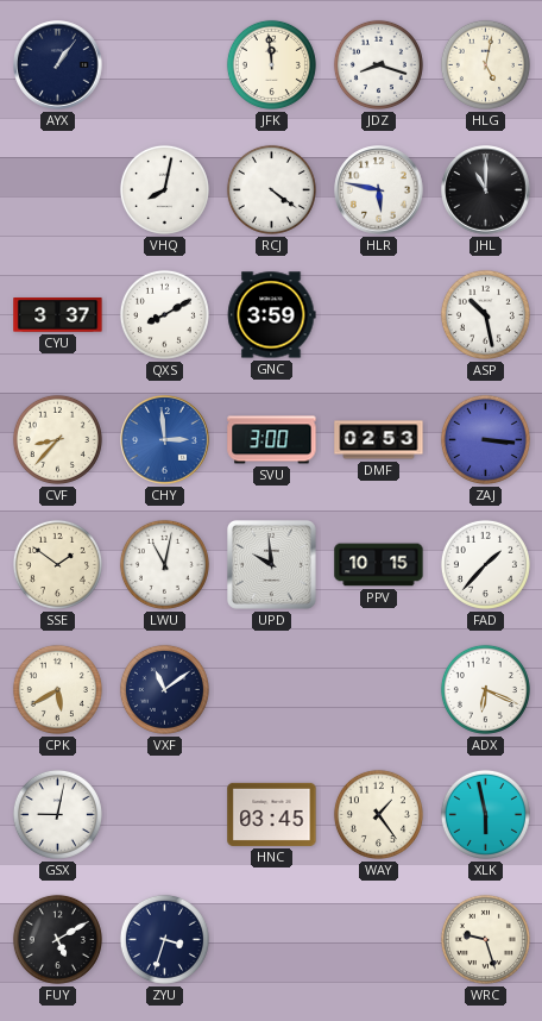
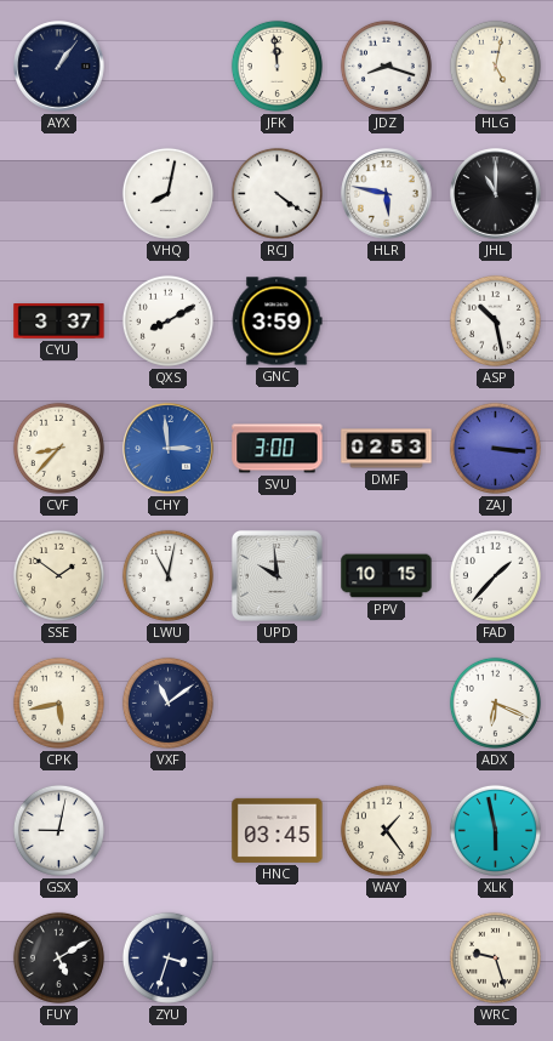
CPK: 5:40 -> 5:43 (58, 702)
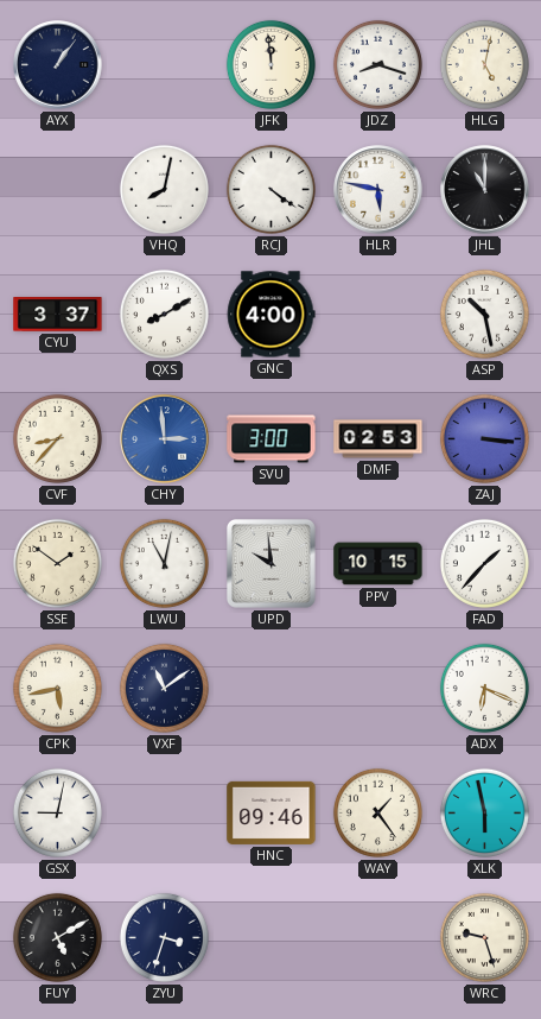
GNC: 3:59 -> 4:00 (270, 315)
HNC: 03:45 -> 09:46 (272, 812)
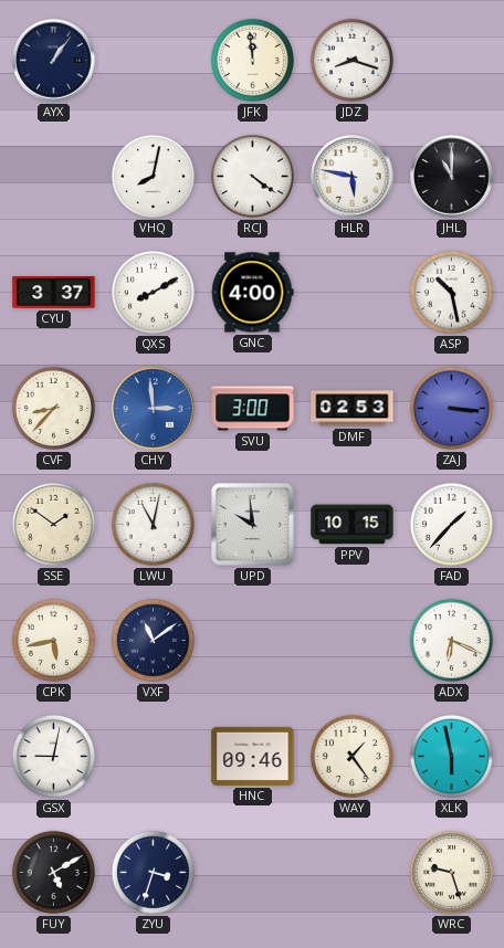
HLG: 5:02 -> none (484, 64)
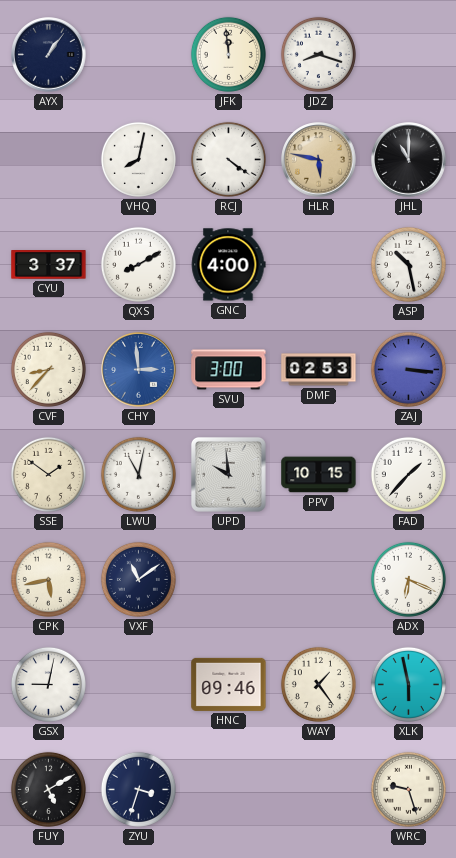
HLR dial: white -> champagne (319, 160)
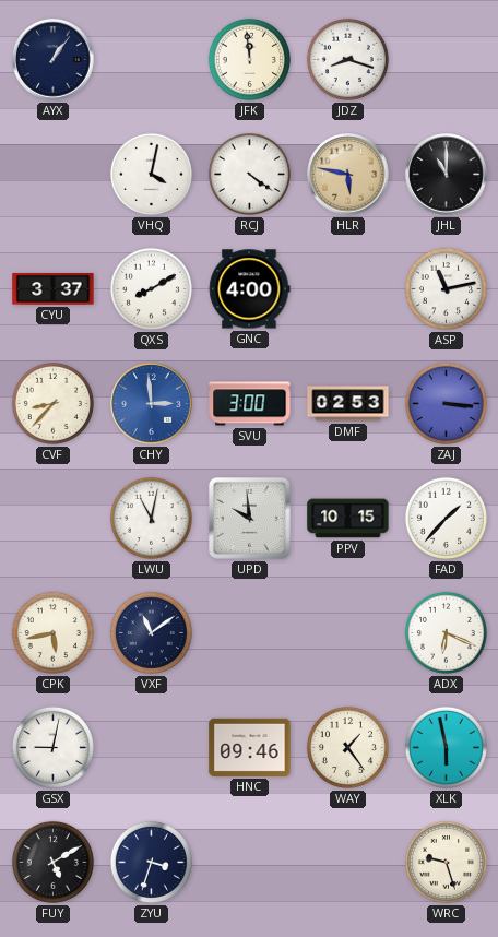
VHQ: 8:02 -> 4:02 (151, 174)
ASP: 10:28 -> 11:13 (446, 288)
SSE: 1:51 -> none (48, 474)
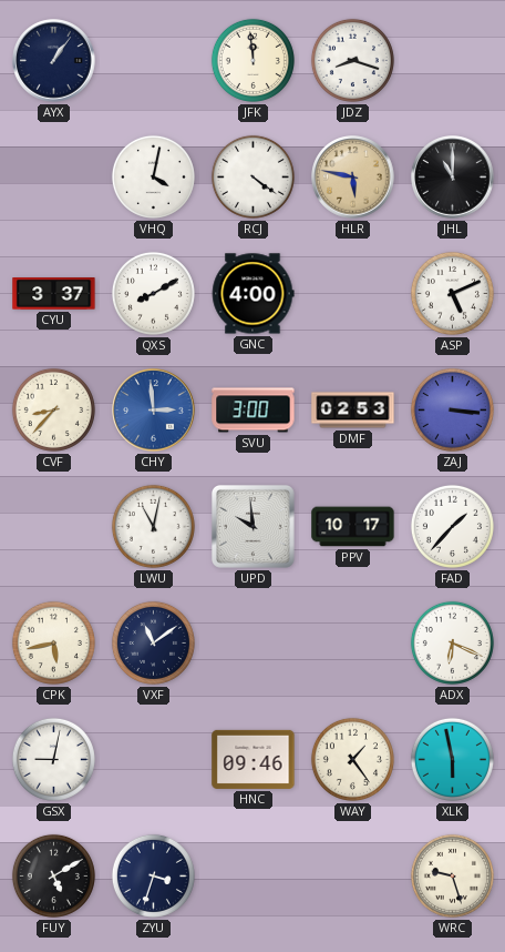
ASP: 11:13 -> 5:11 (452, 293)
PPV: 10:15 -> 10:17 (353, 527)
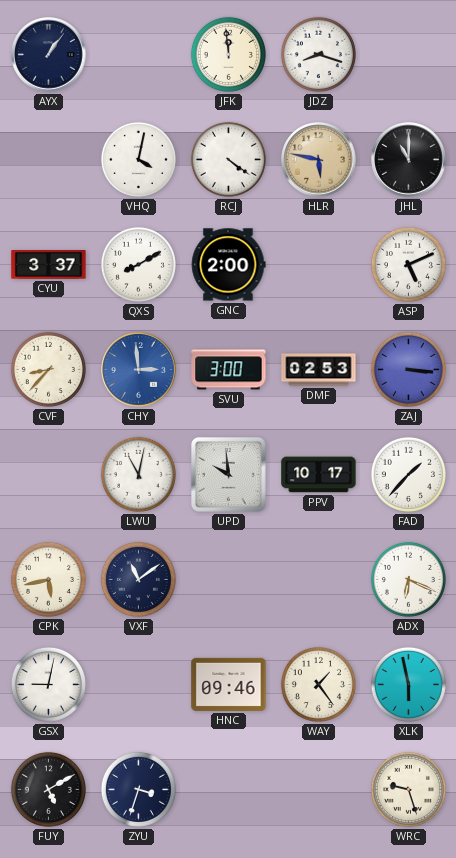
GNC: 4:00 -> 2:00 (228, 265)
